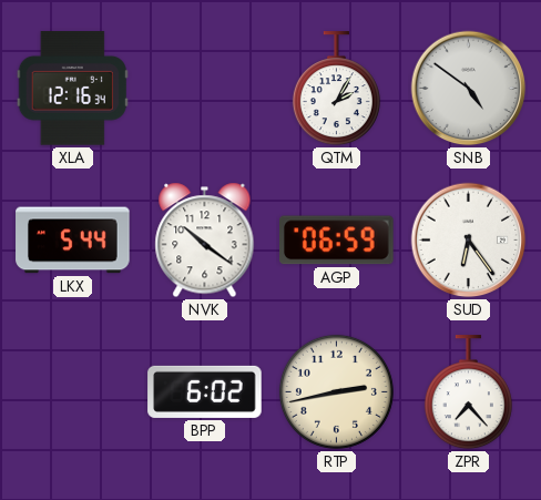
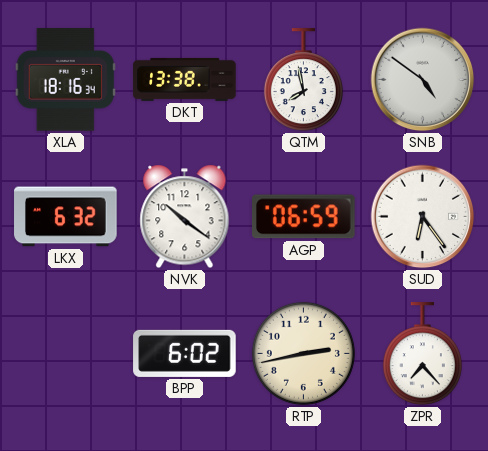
XLA: 12:16 -> 18:16 (65, 80)
DKT: none -> 13:38 (185, 79)
QTM: 2:05 -> 7:58 (303, 80)
LKX: 5:44 -> 6:32 (66, 217)
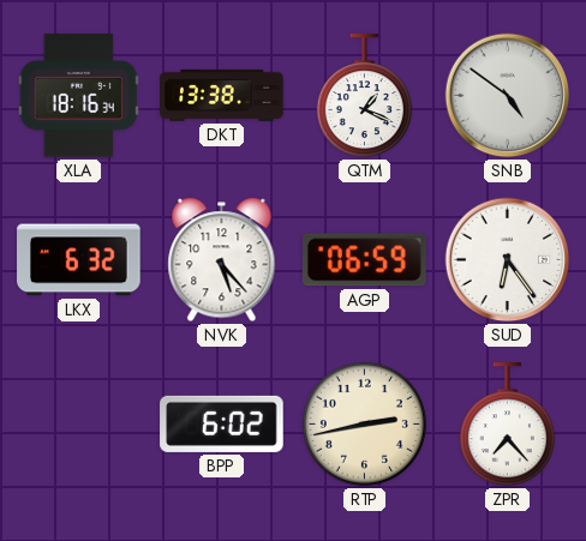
QTM: 7:58 -> 1:19 (364, 96)
NVK: 10:21 -> 5:23 (222, 260)
